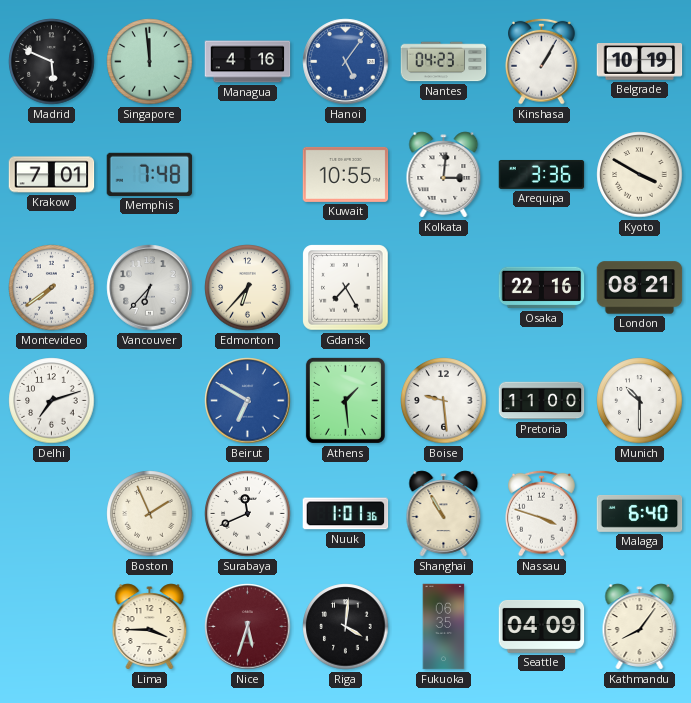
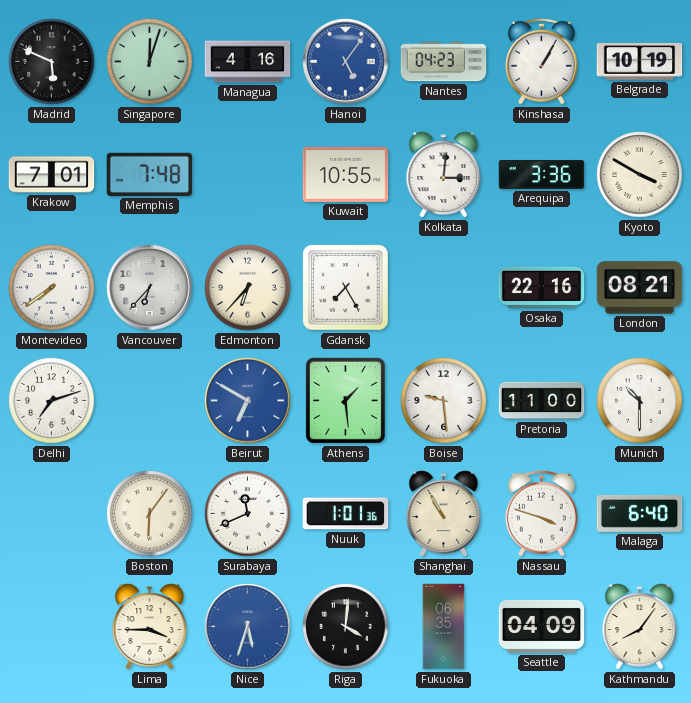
Singapore: 11:59 -> 12:03 (150, 62)
Boston: 1:56 -> 6:06 (150, 514)
Nice dial: burgundy -> blue (248, 627)
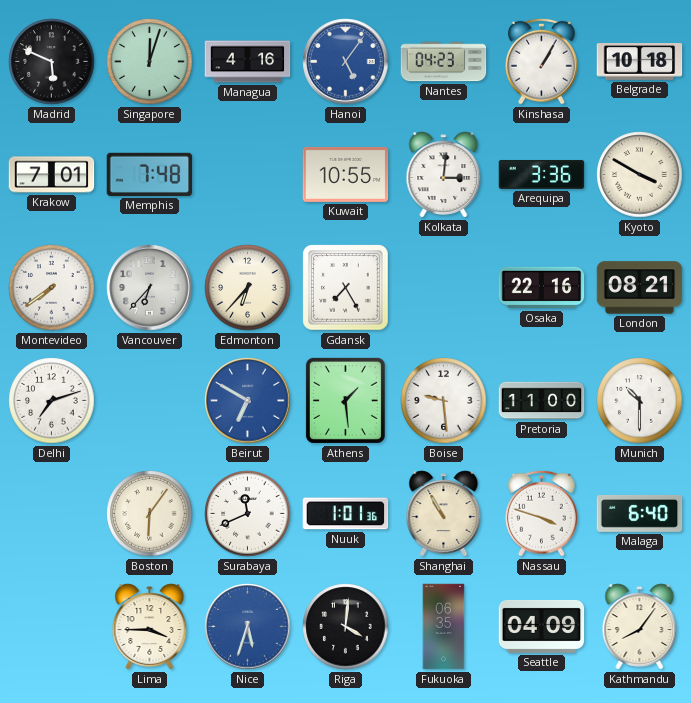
Belgrade: 10:19 -> 10:18 (640, 62)
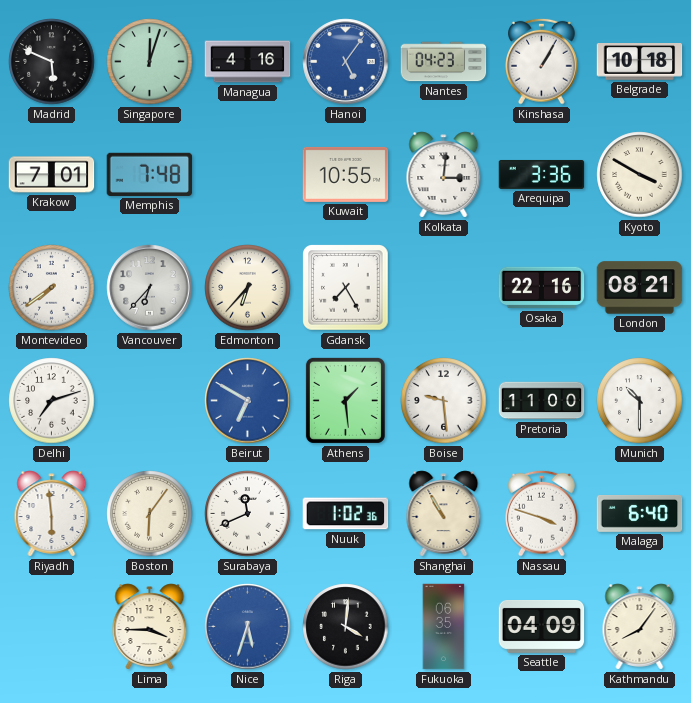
Riyadh: none -> 5:59 (52, 514)
Nuuk: 1:01 -> 1:02 (346, 514)
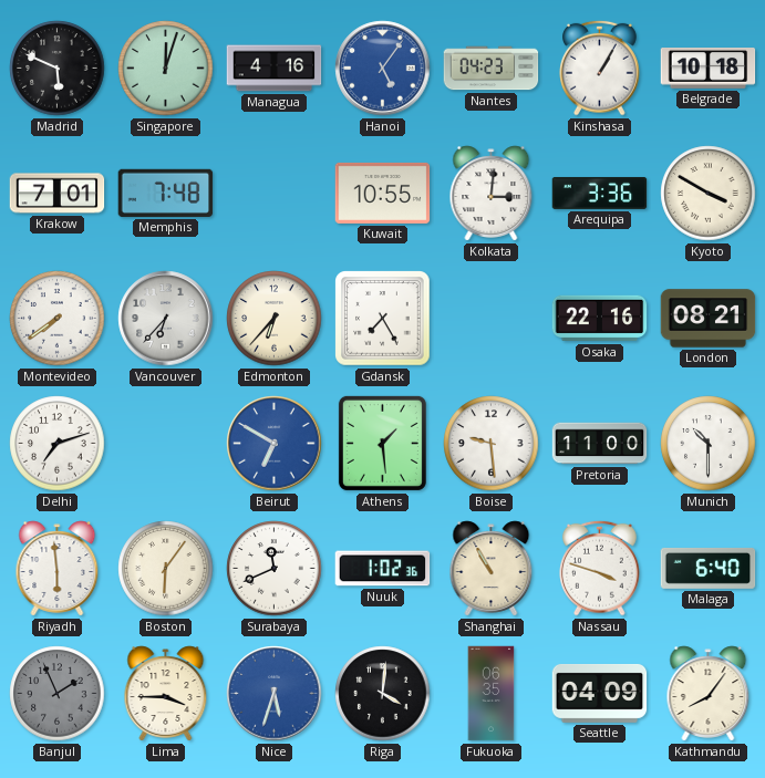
Banjul: none -> 1:56 (58, 694)
